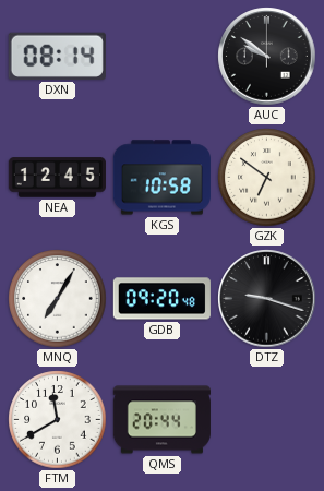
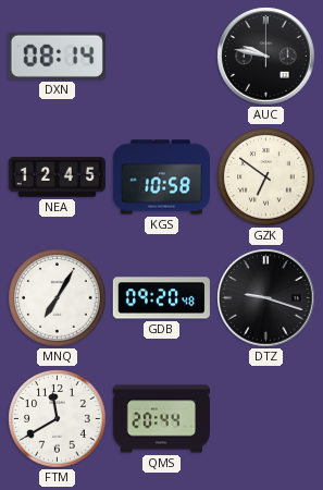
AUC: 9:51 -> 9:47 (266, 57)
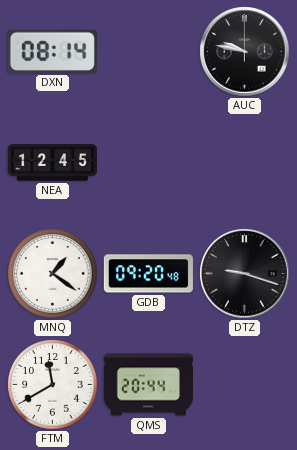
KGS: 10:58 -> none (161, 177)
GZK: 6:51 -> none (266, 177)
MNQ: 7:05 -> 1:21 (53, 274)
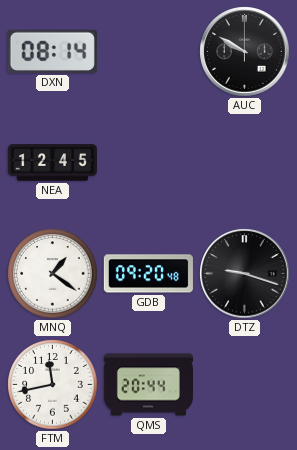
AUC: 9:47 -> 9:50 (245, 52)
FTM: 11:40 -> 11:43 (53, 385)
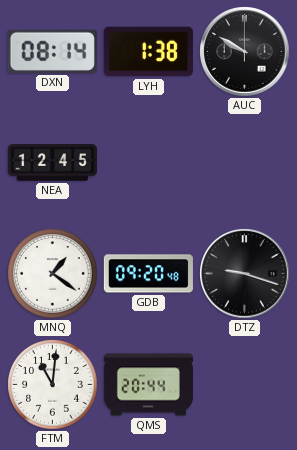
LYH: none -> 1:38 (148, 52)
FTM: 11:43 -> 11:01 (53, 385)
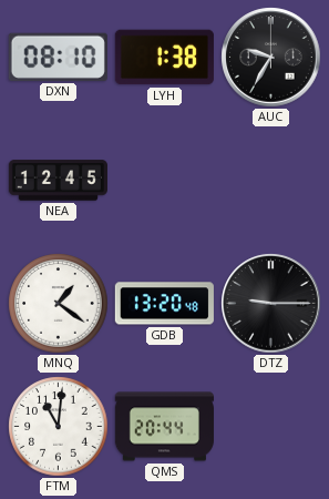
DXN: 08:14 -> 08:10 (58, 57)
AUC: 9:50 -> 9:35 (271, 58)
GDB: 09:20 -> 13:20 (164, 304)
DTZ: 9:18 -> 9:15 (271, 304)
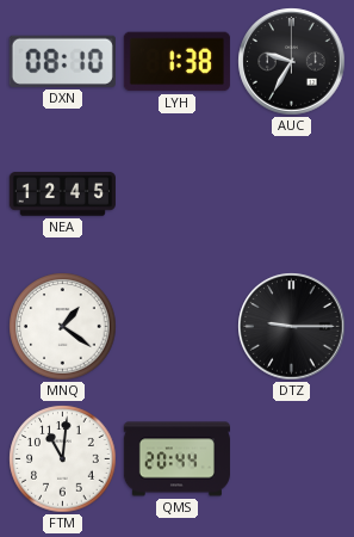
GDB: 13:20 -> none (164, 304)
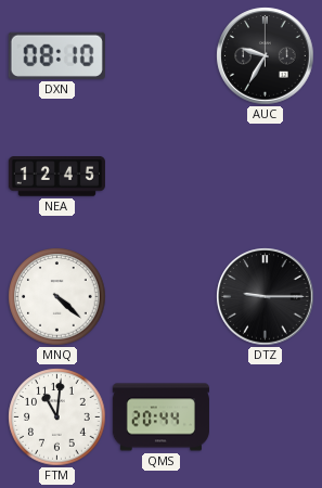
LYH: 1:38 -> none (176, 62)
MNQ: 1:21 -> 4:22 (57, 297)
